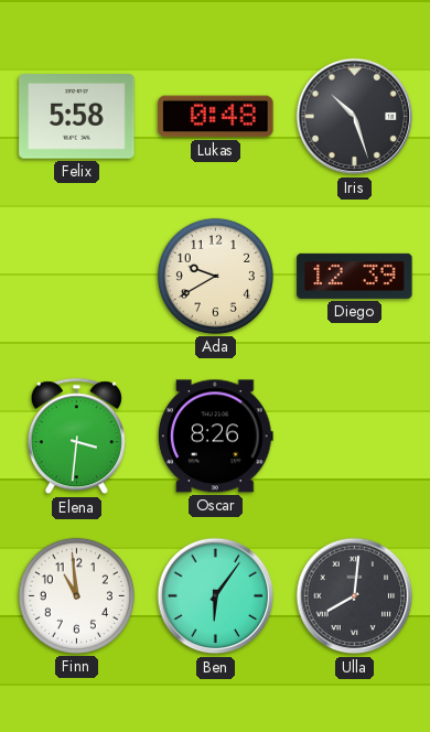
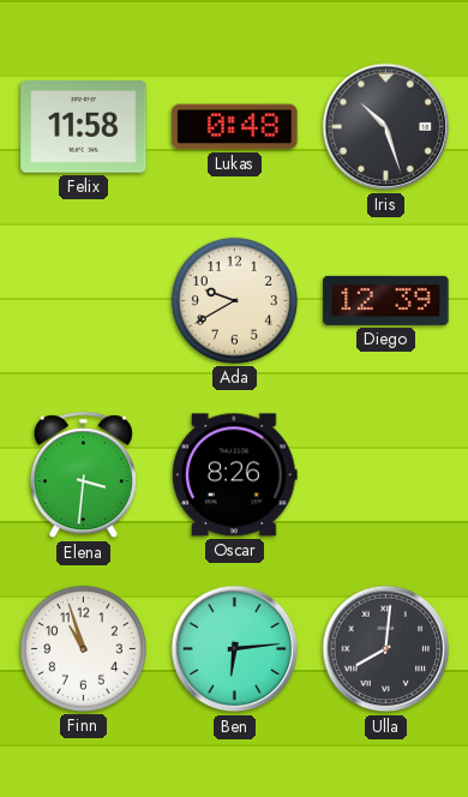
Felix: 5:58 -> 11:58 (84, 127)
Finn: 10:59 -> 10:57 (83, 648)
Ben: 6:06 -> 6:14 (235, 649)
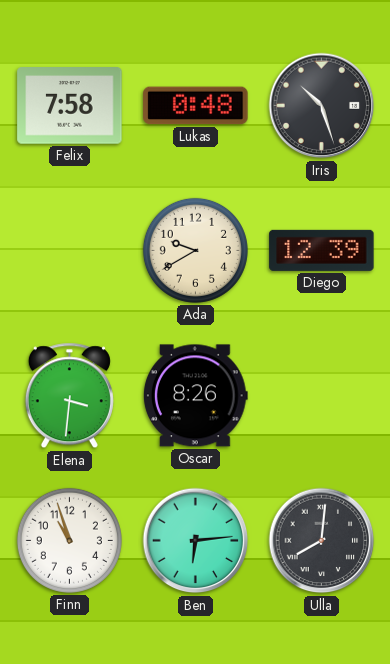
Felix: 11:58 -> 7:58 (70, 106)
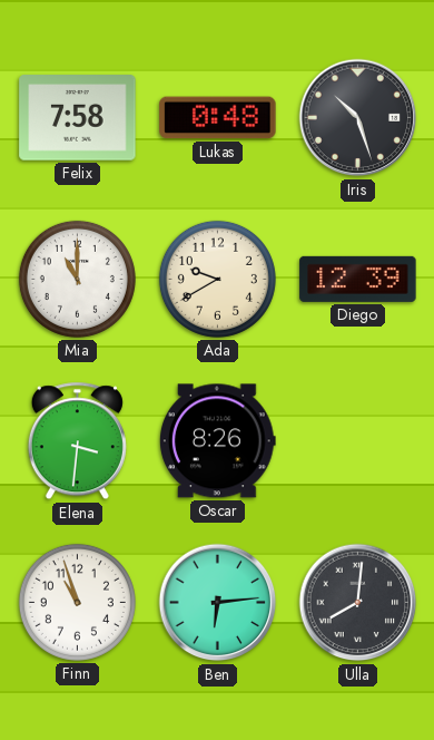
Mia: none -> 11:00 (77, 279)
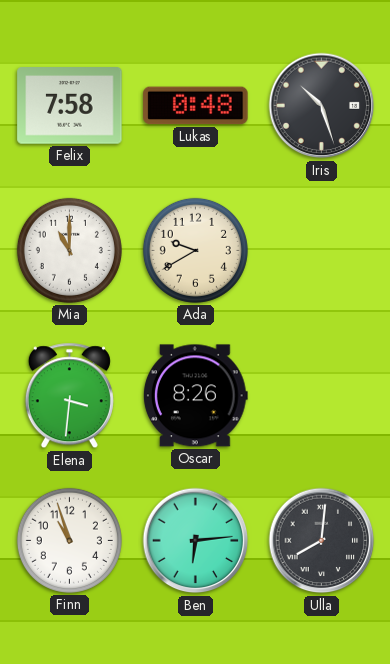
Diego: 12:39 -> none (358, 279)
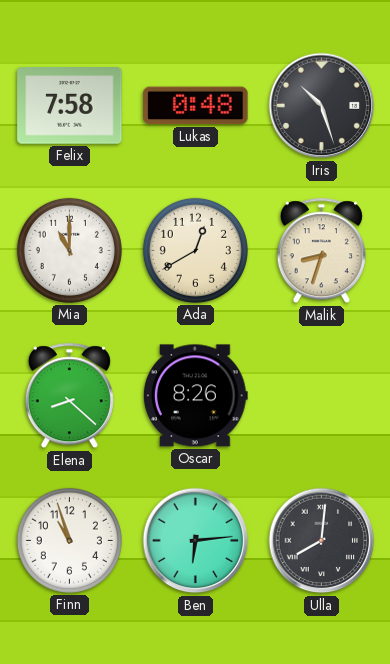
Ada: 9:40 -> 12:40 (195, 250)
Malik: none -> 8:33 (321, 251)
Elena: 3:31 -> 8:22 (69, 396)
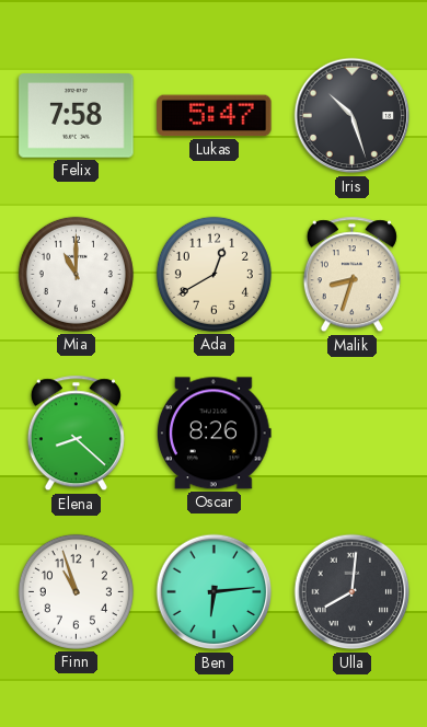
Lukas: 0:48 -> 5:47 (215, 116)
